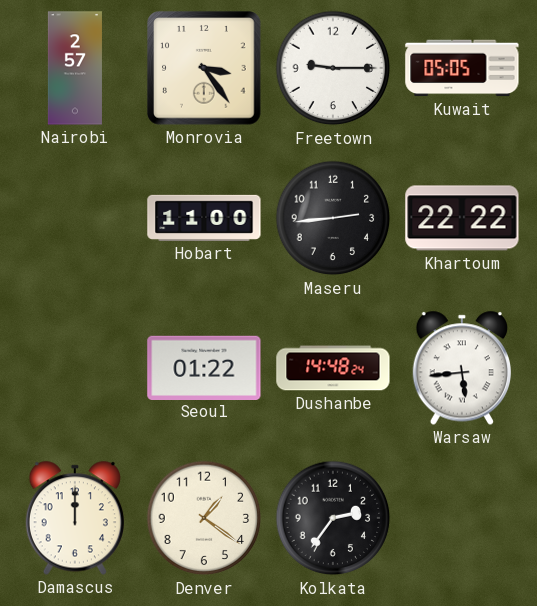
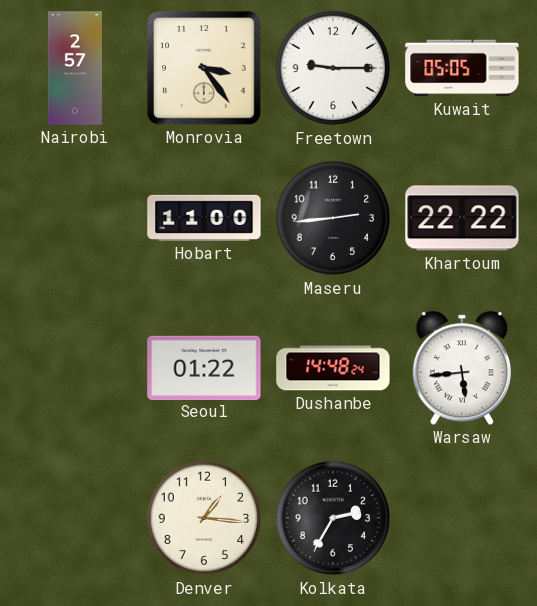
Damascus: 12:00 -> none (74, 518)
Denver: 1:21 -> 1:16 (204, 518)
Kolkata: 2:36 -> 2:35 (333, 518)
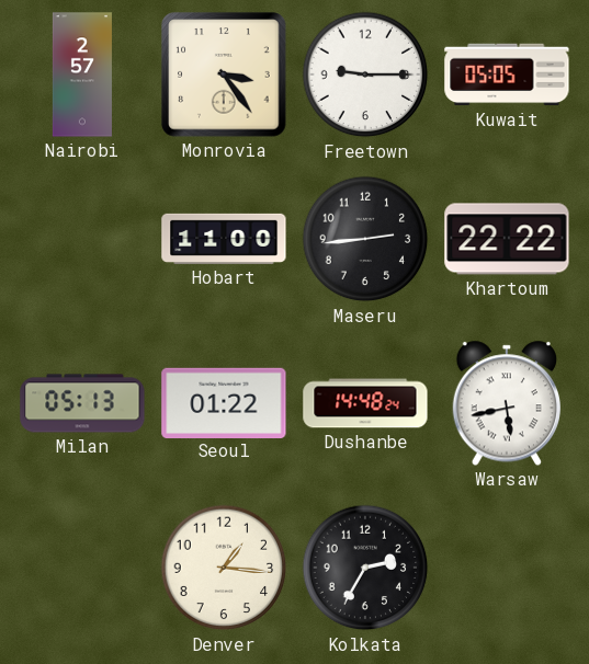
Milan: none -> 05:13 (82, 403)
Warsaw: 5:44 -> 5:43 (506, 403)
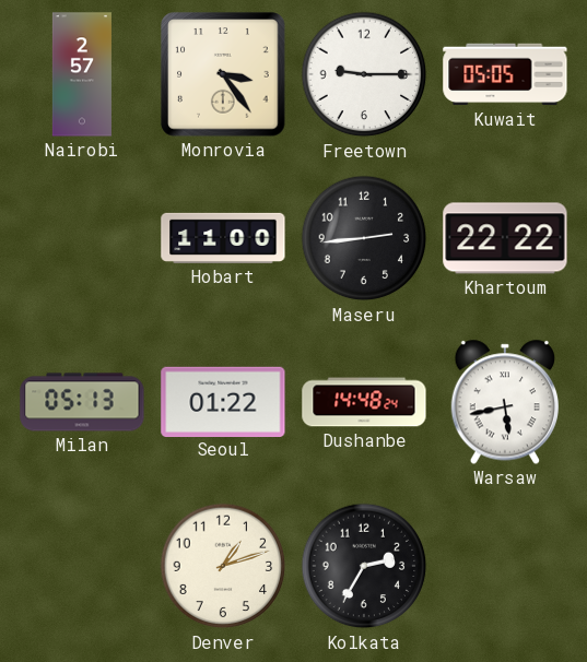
Denver: 1:16 -> 1:12 (223, 566)
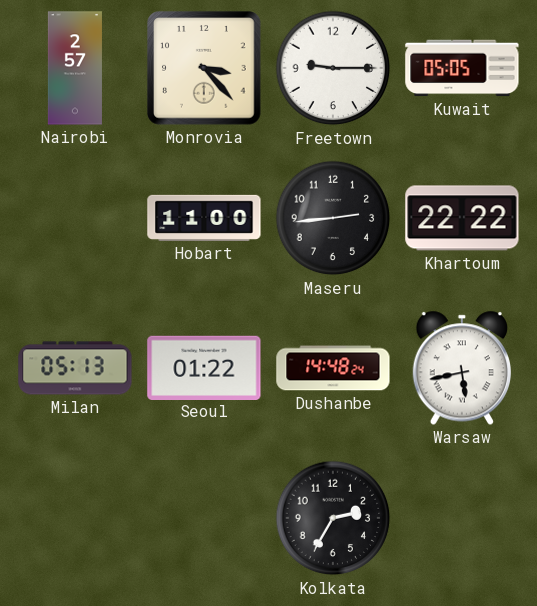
Monrovia: 3:24 -> 3:23 (204, 68)
Denver: 1:12 -> none (223, 566)
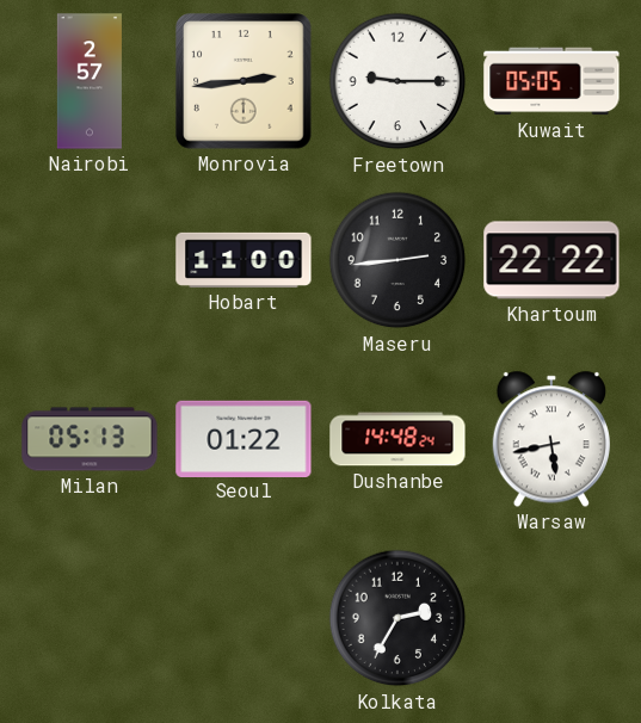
Monrovia: 3:23 -> 2:44 (244, 81)
